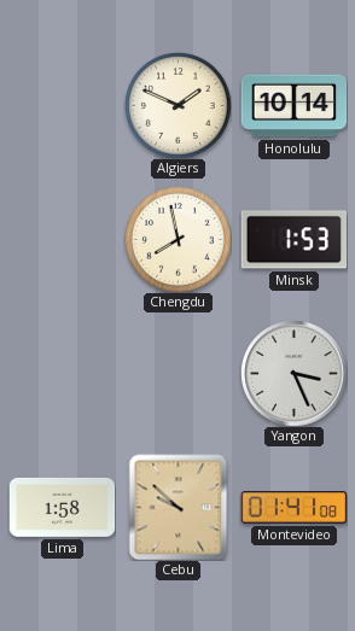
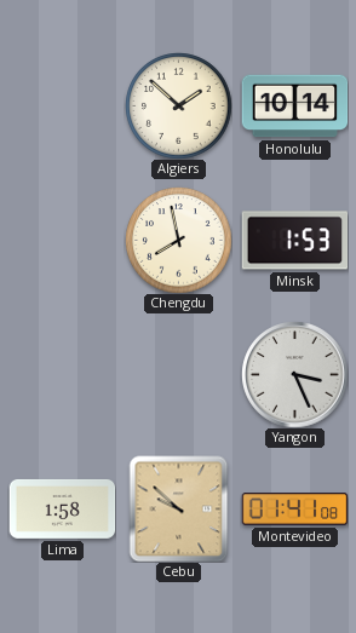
Algiers: 1:49 -> 1:52 (178, 105)
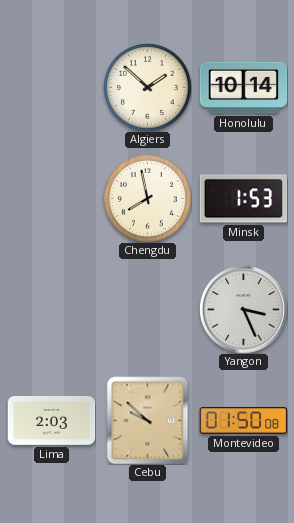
Lima: 1:58 -> 2:03 (51, 420)
Montevideo: 01:41 -> 01:50 (243, 421)
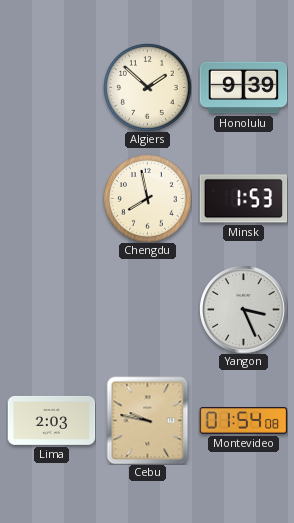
Honolulu: 10:14 -> 9:39 (243, 88)
Cebu: 9:52 -> 9:47 (148, 420)
Montevideo: 01:50 -> 01:54 (243, 421)
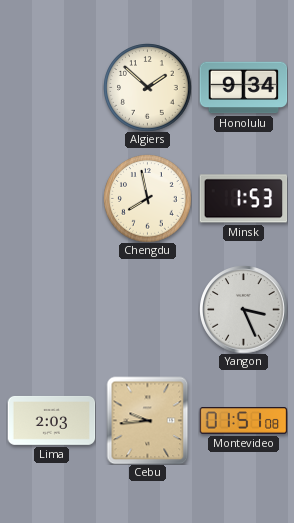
Honolulu: 9:39 -> 9:34 (243, 88)
Cebu: 9:47 -> 9:44 (148, 420)
Montevideo: 01:54 -> 01:51 (243, 421)
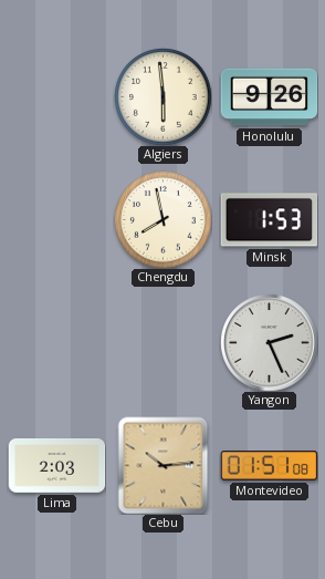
Algiers: 1:52 -> 5:59 (162, 96)
Honolulu: 9:34 -> 9:26 (269, 97)
Yangon: 3:26 -> 2:26 (269, 342)
Cebu: 9:44 -> 10:14 (164, 465)
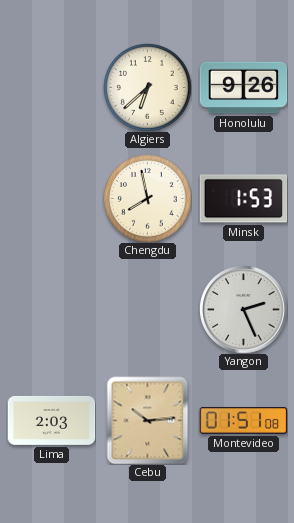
Algiers: 5:59 -> 6:38 (147, 87)
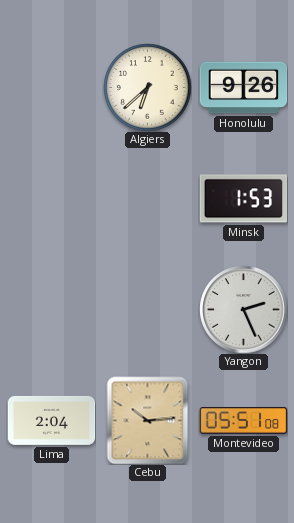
Chengdu: 7:58 -> none (147, 198)
Lima: 2:03 -> 2:04 (51, 420)
Montevideo: 01:51 -> 05:51 (243, 421)
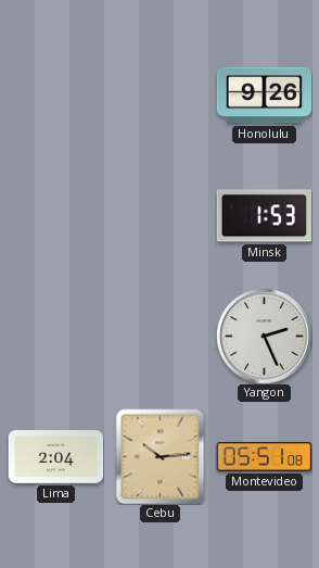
Algiers: 6:38 -> none (147, 87)
